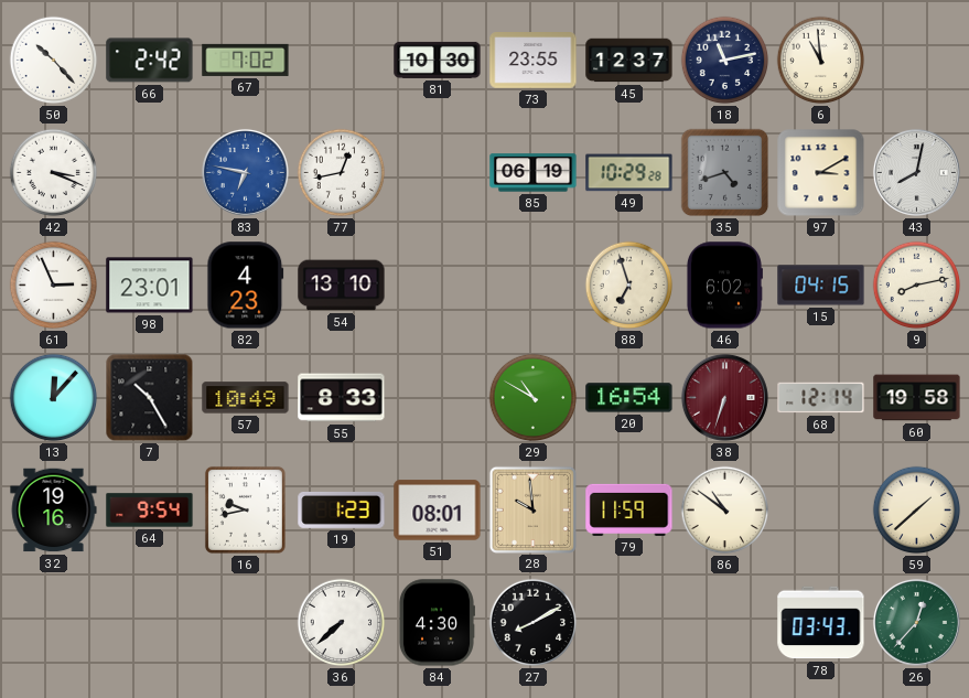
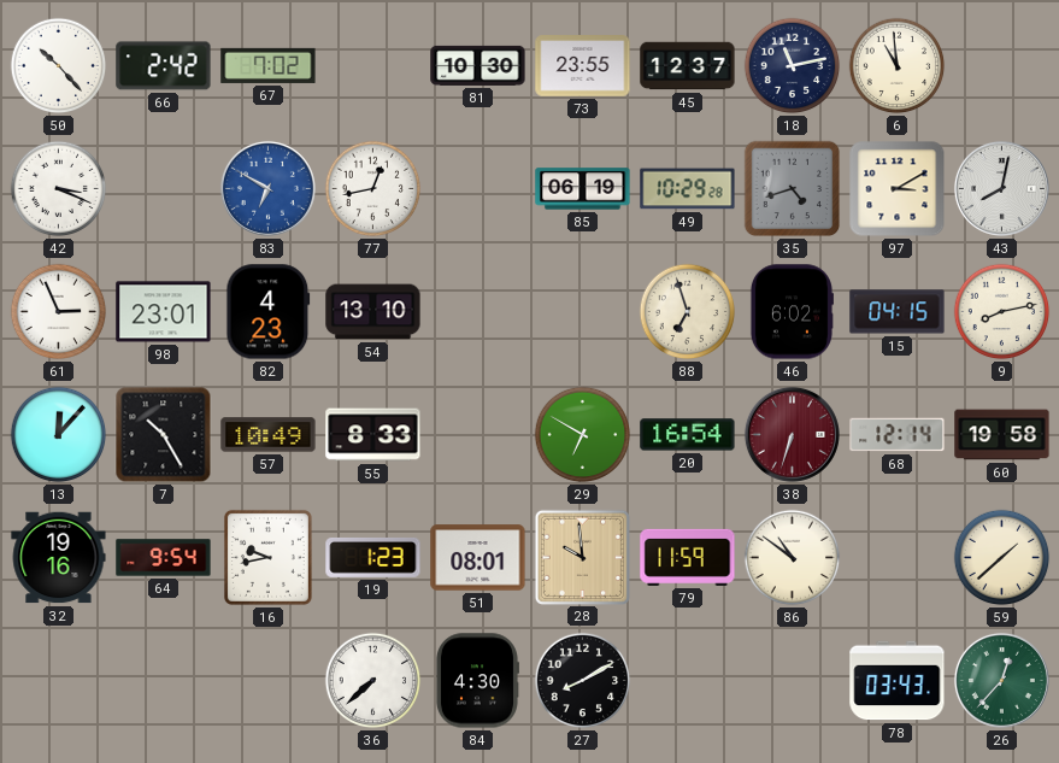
83: 6:47 -> 6:50 (267, 188)
29: 10:50 -> 6:50 (583, 435)
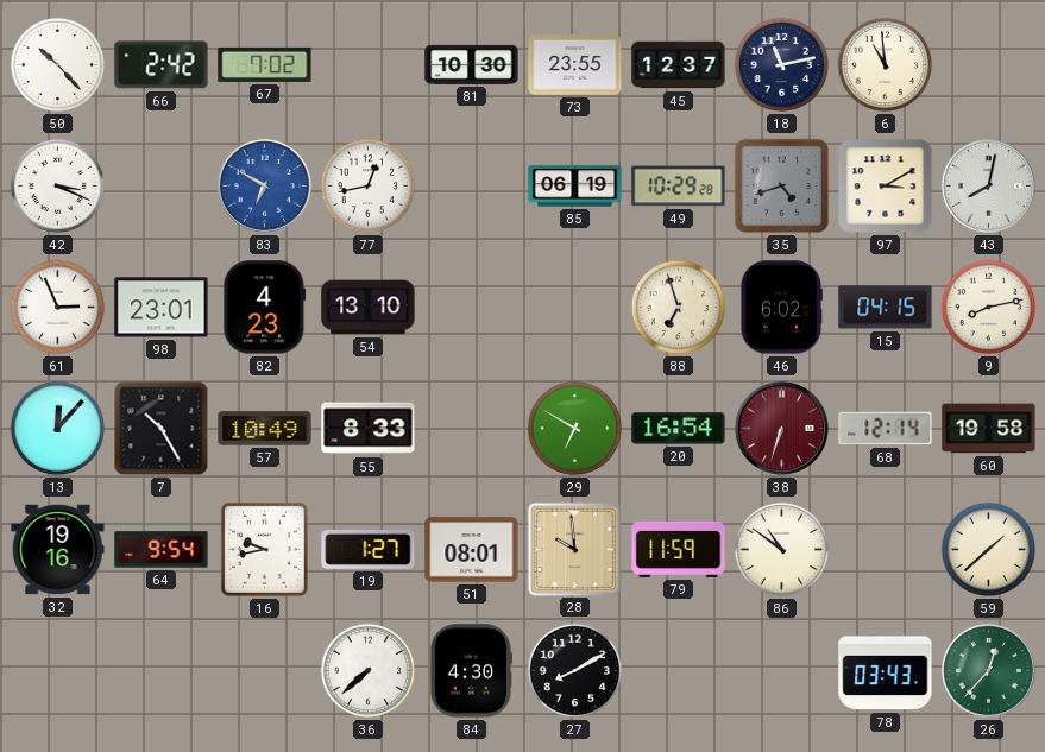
19: 1:23 -> 1:27 (369, 549)
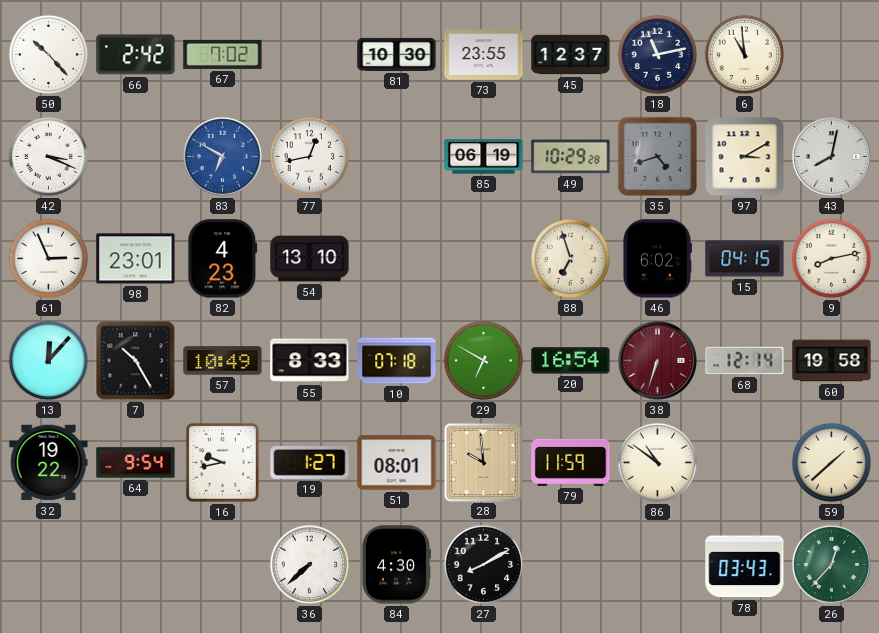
10: none -> 07:18 (397, 361)
32: 19:16 -> 19:22 (49, 463)
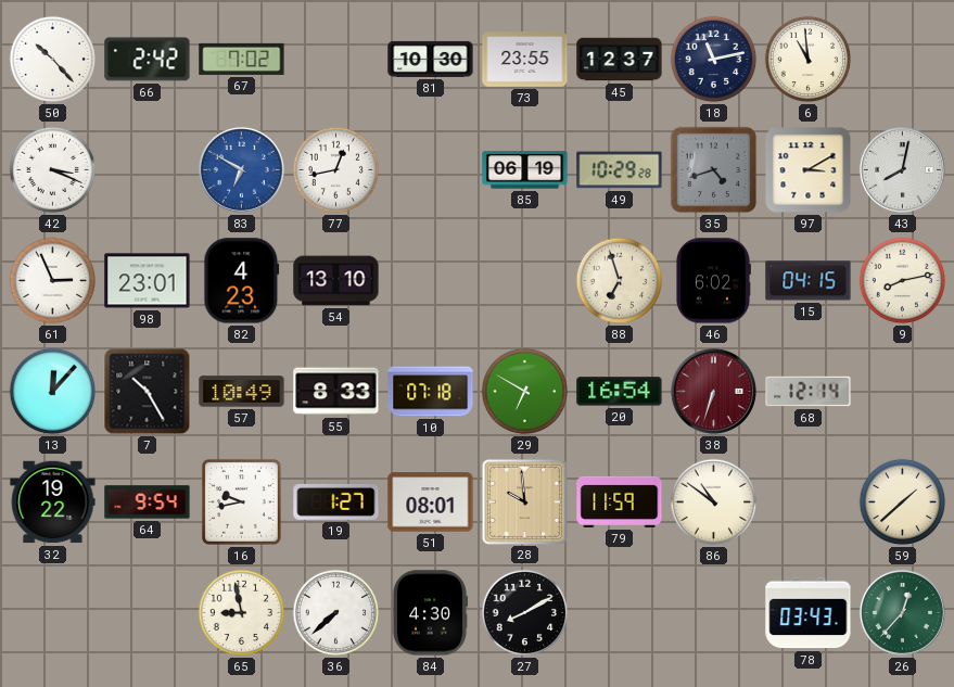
60: 19:58 -> none (832, 361)
65: none -> 8:58 (242, 613)
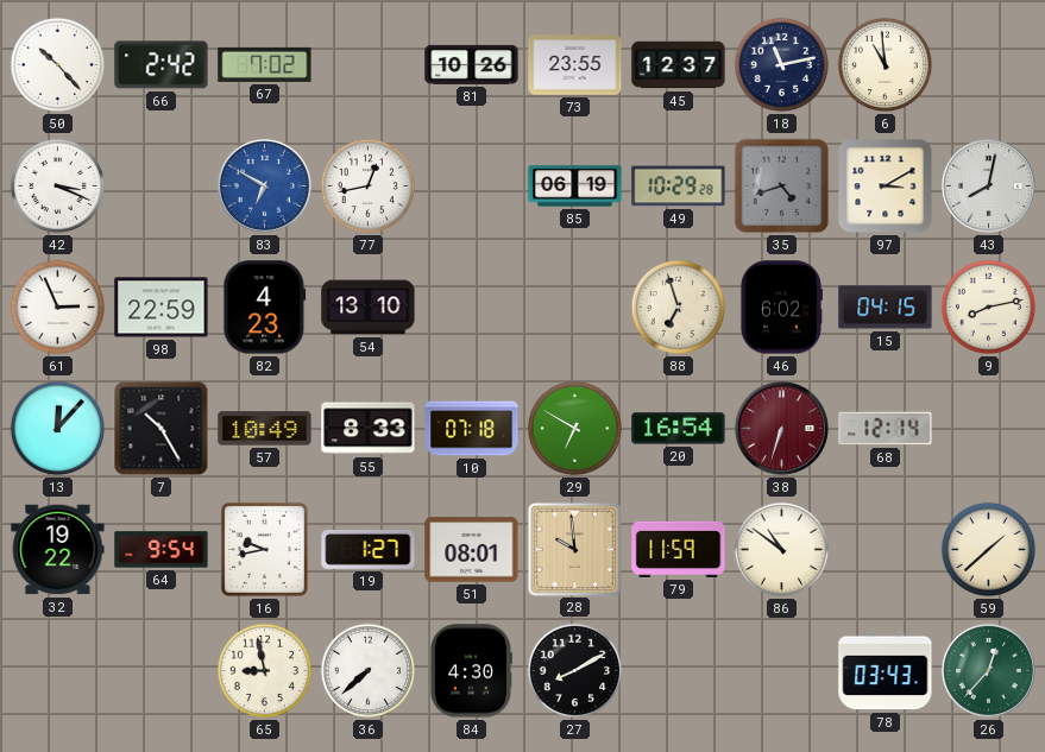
81: 10:30 -> 10:26 (472, 64)
98: 23:01 -> 22:59 (162, 308)
